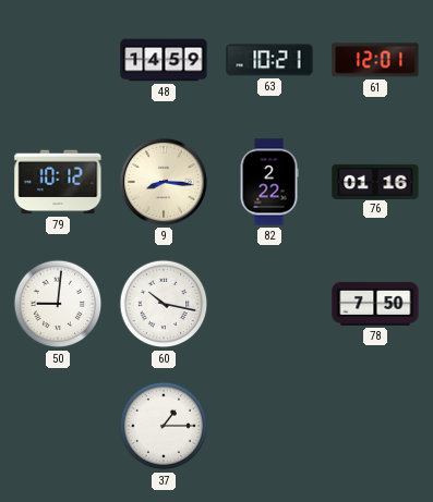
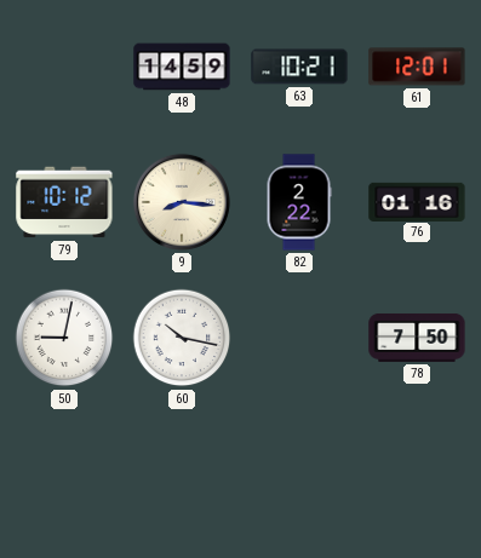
50: 9:01 -> 9:02 (64, 338)
37: 1:15 -> none (164, 426)
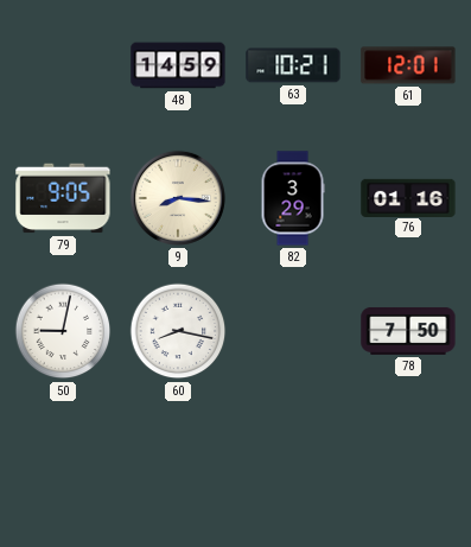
79: 10:12 -> 9:05 (63, 198)
82: 2:22 -> 3:29 (293, 198)
60: 10:17 -> 8:17 (178, 331)
